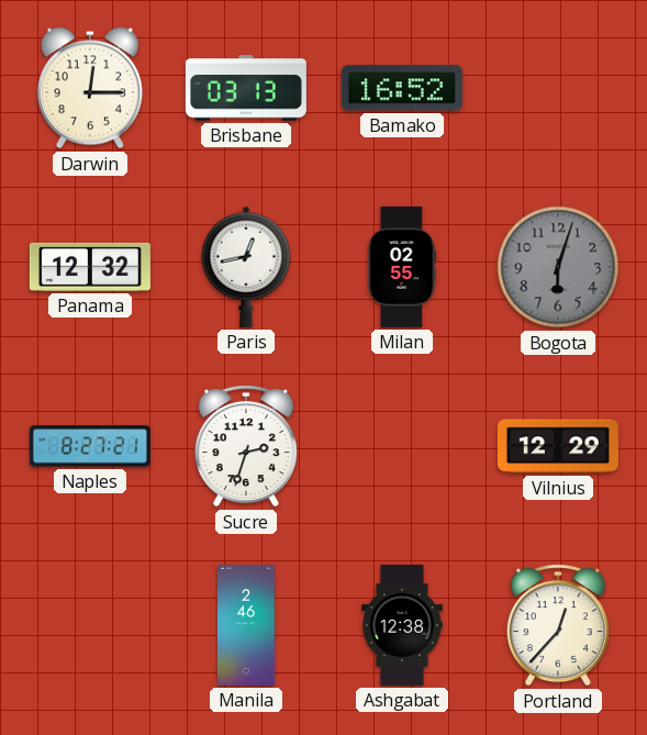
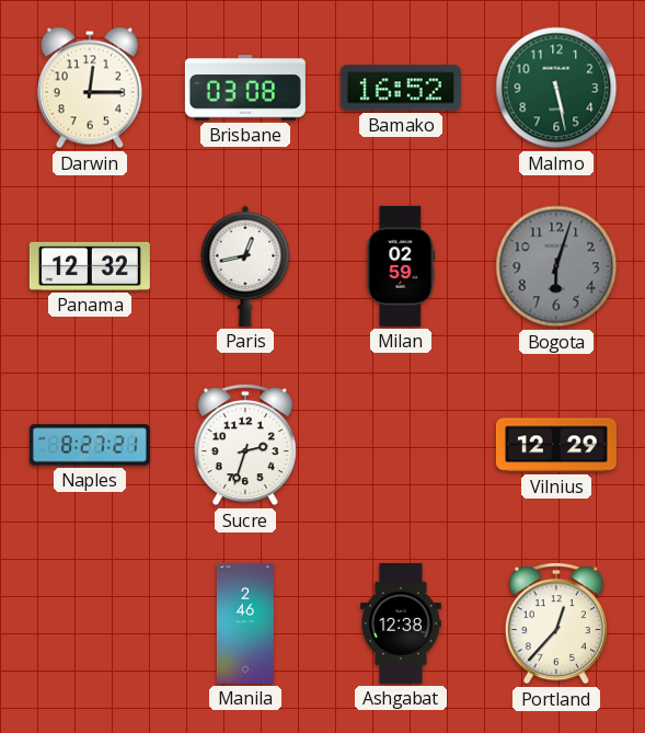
Brisbane: 03:13 -> 03:08 (245, 88)
Malmo: none -> 5:28 (556, 88)
Milan: 02:55 -> 02:59 (401, 266)
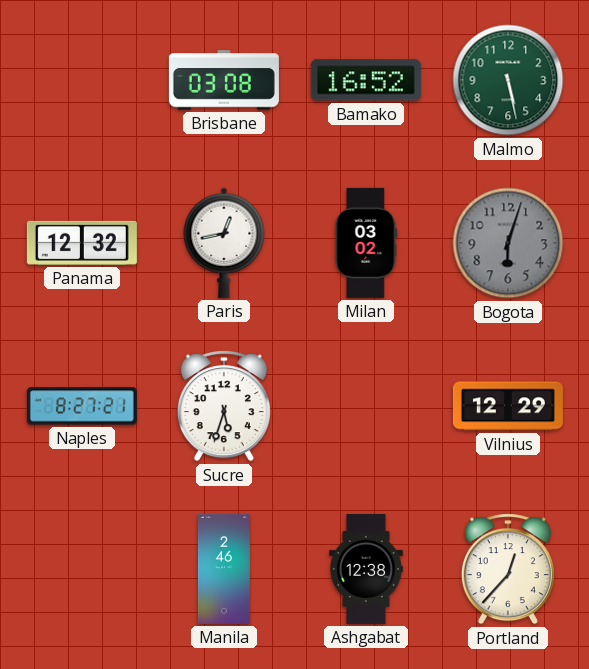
Darwin: 12:15 -> none (90, 88)
Milan: 02:59 -> 03:02 (366, 243)
Sucre: 2:33 -> 5:33 (224, 406)
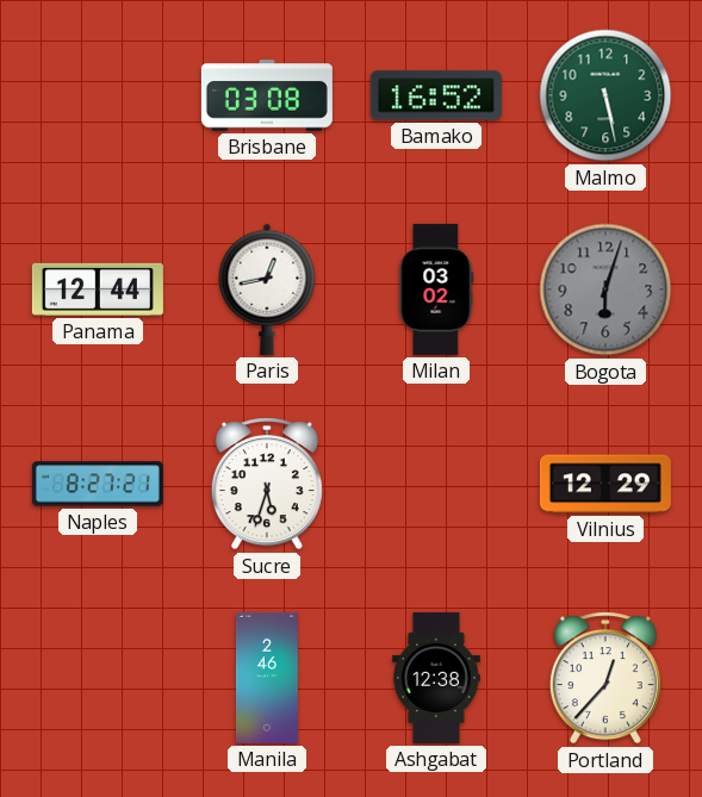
Panama: 12:32 -> 12:44 (98, 289)
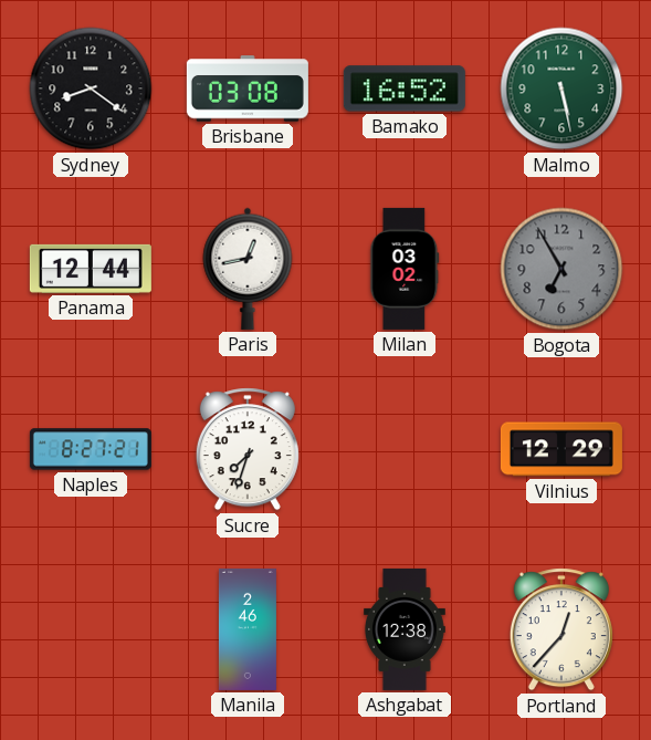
Sydney: none -> 8:21 (91, 88)
Bogota: 6:03 -> 6:55 (561, 269)
Sucre: 5:33 -> 7:33 (248, 449)
